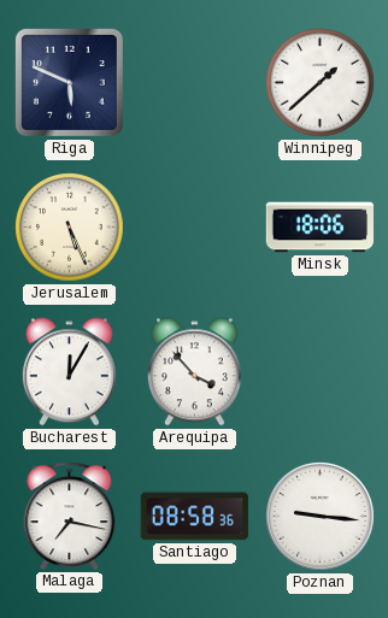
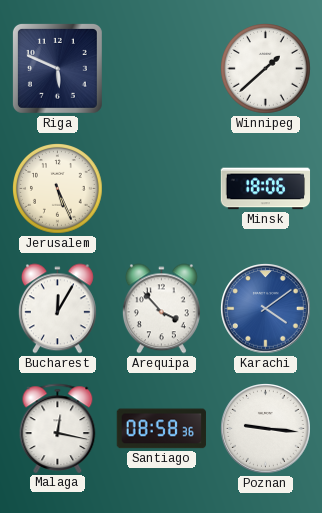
Karachi: none -> 4:09 (266, 309)
Malaga: 7:17 -> 12:17 (58, 428)
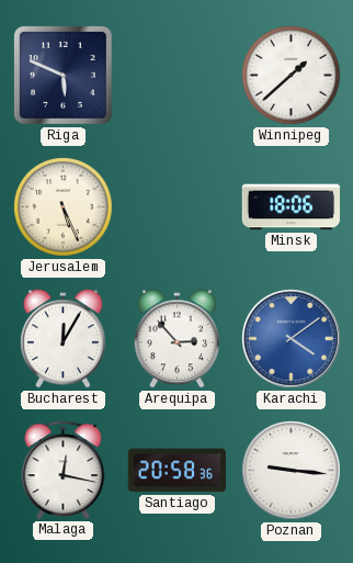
Arequipa: 3:53 -> 2:53 (176, 339)
Santiago: 08:58 -> 20:58 (176, 471)
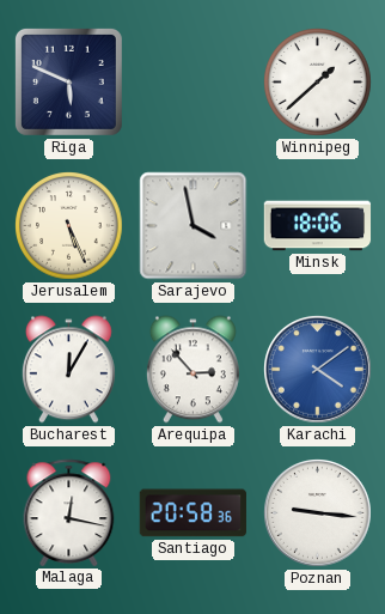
Sarajevo: none -> 3:58 (194, 226)
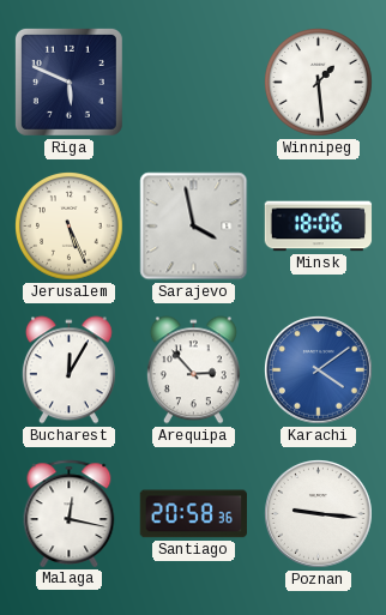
Winnipeg: 1:38 -> 1:29 (319, 83)
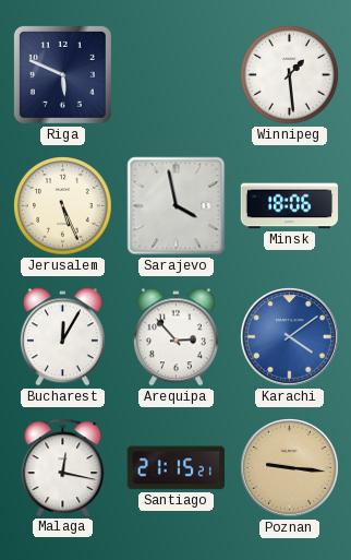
Santiago: 20:58 -> 21:15 (175, 468)
Poznan dial: white -> champagne (290, 468)
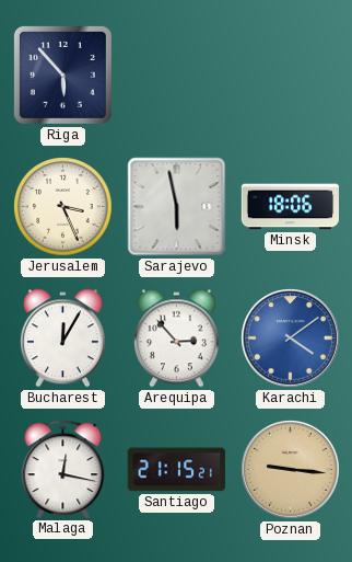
Riga: 5:49 -> 5:53 (62, 74)
Winnipeg: 1:29 -> none (290, 75)
Jerusalem: 5:26 -> 3:26 (63, 207)
Sarajevo: 3:58 -> 5:58 (177, 207)
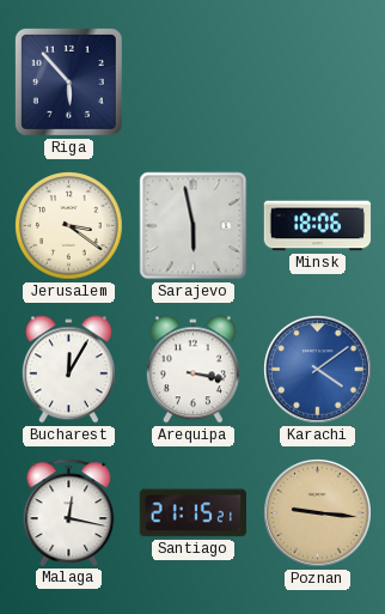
Jerusalem: 3:26 -> 3:21 (69, 226)
Arequipa: 2:53 -> 3:17 (192, 370)
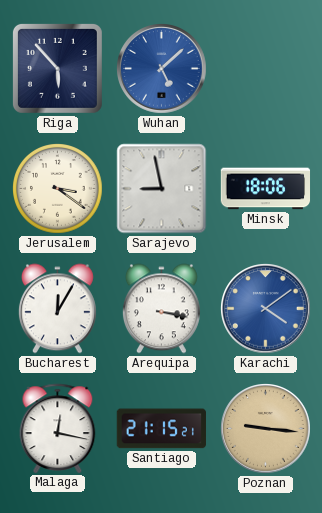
Wuhan: none -> 5:08 (162, 69)
Sarajevo: 5:58 -> 8:58 (162, 189)
